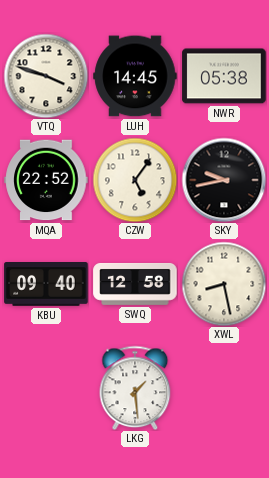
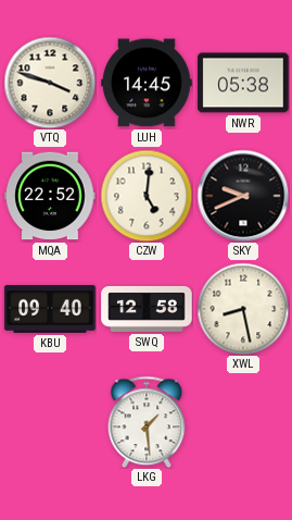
CZW: 5:06 -> 5:01 (147, 196)
SKY: 9:43 -> 9:41 (243, 196)
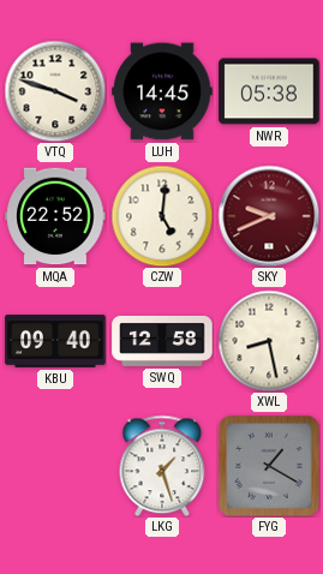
SKY dial: black -> burgundy (269, 216)
LKG: 1:29 -> 1:27 (162, 466)
FYG: none -> 1:20 (269, 466)
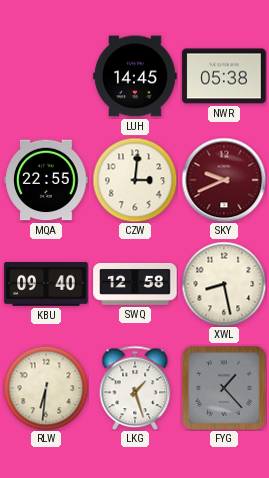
VTQ: 3:48 -> none (55, 91)
MQA: 22:52 -> 22:55 (46, 180)
CZW: 5:01 -> 3:01 (135, 180)
RLW: none -> 6:31 (46, 388)
FYG: 1:20 -> 1:23 (224, 388)
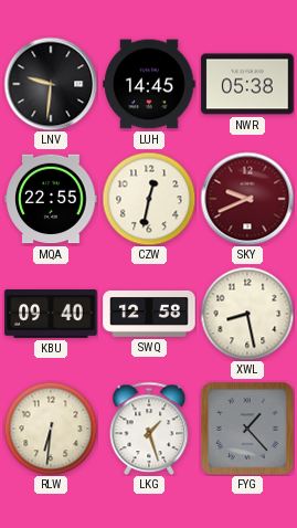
LNV: none -> 9:31 (51, 84)
CZW: 3:01 -> 12:32 (149, 199)
